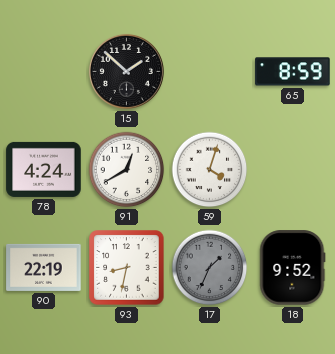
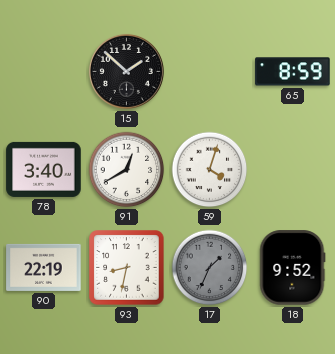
78: 4:24 -> 3:40 (44, 169)
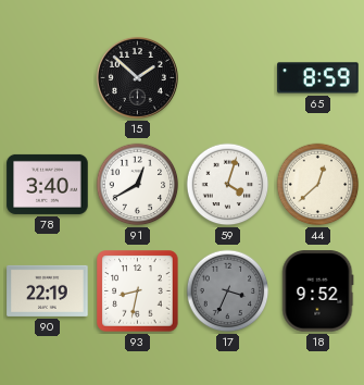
44: none -> 12:38 (318, 185)
17: 1:34 -> 3:34 (228, 291)
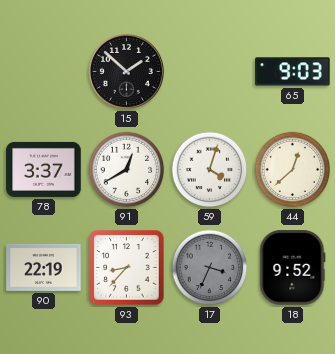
65: 8:59 -> 9:03 (293, 72)
78: 3:40 -> 3:37 (44, 169)
93: 8:32 -> 8:37 (127, 268)
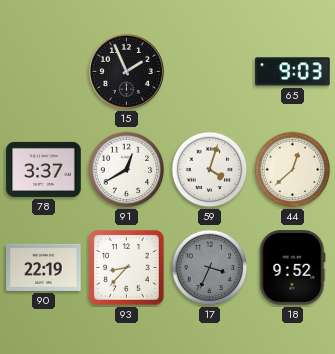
15: 1:52 -> 1:56 (126, 71)
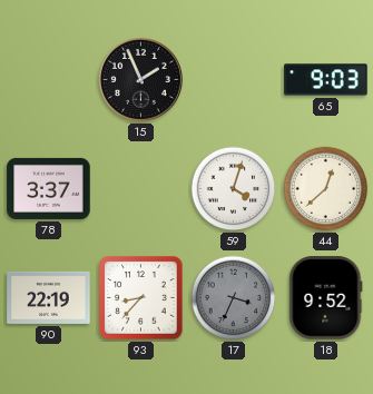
91: 12:40 -> none (127, 170)
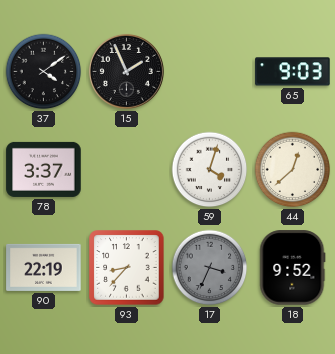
37: none -> 4:09 (44, 72)
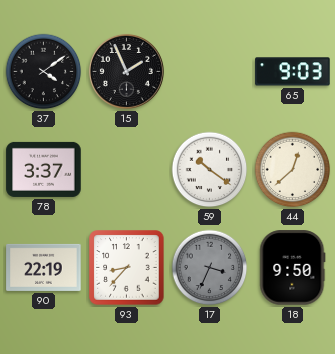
59: 4:03 -> 10:21 (210, 170)
18: 9:52 -> 9:50 (293, 268)
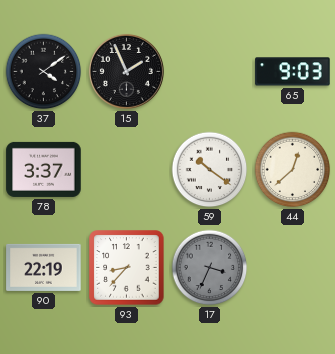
18: 9:50 -> none (293, 268)
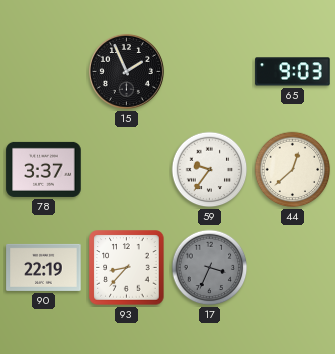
37: 4:09 -> none (44, 72)
59: 10:21 -> 9:36 (210, 170)
